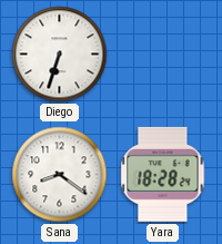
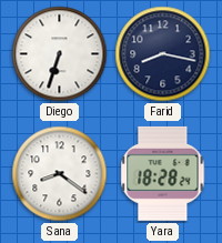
Farid: none -> 8:17 (163, 54)
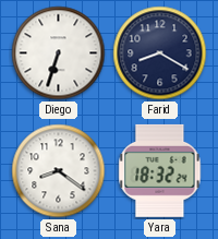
Farid: 8:17 -> 8:20 (160, 53)
Yara: 18:28 -> 18:32 (160, 170)
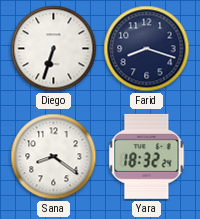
Farid: 8:20 -> 8:18 (147, 49)
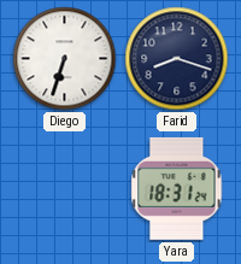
Sana: 8:21 -> none (54, 157)
Yara: 18:32 -> 18:31 (177, 188)
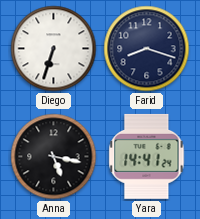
Anna: none -> 5:17 (54, 157)
Yara: 18:31 -> 14:41 (147, 156)
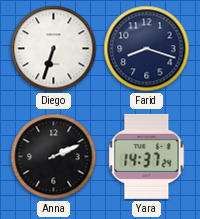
Anna: 5:17 -> 2:11 (54, 157)
Yara: 14:41 -> 14:37 (147, 156)
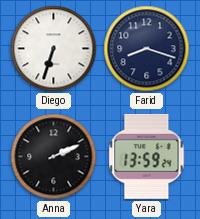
Yara: 14:37 -> 13:59 (147, 156)
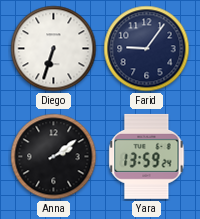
Farid: 8:18 -> 9:06 (147, 49)
Anna: 2:11 -> 2:09 (54, 157)
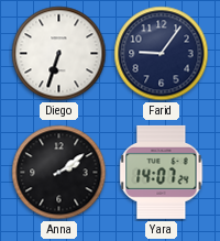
Yara: 13:59 -> 14:07 (162, 172)
